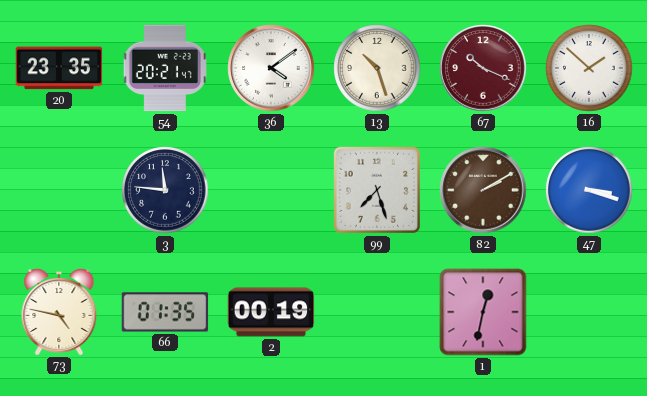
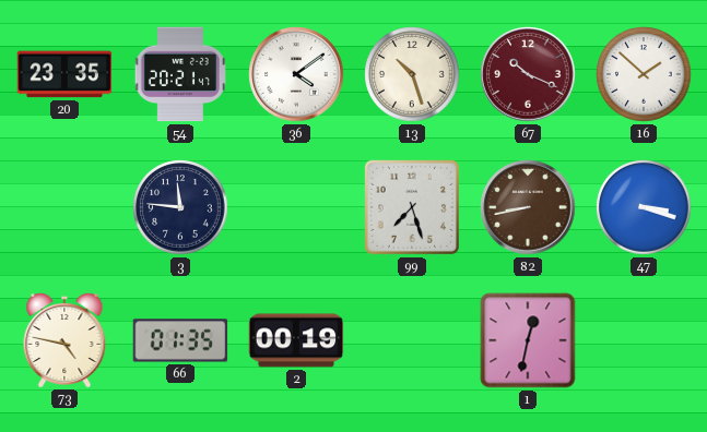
82: 2:10 -> 8:43 (528, 207)
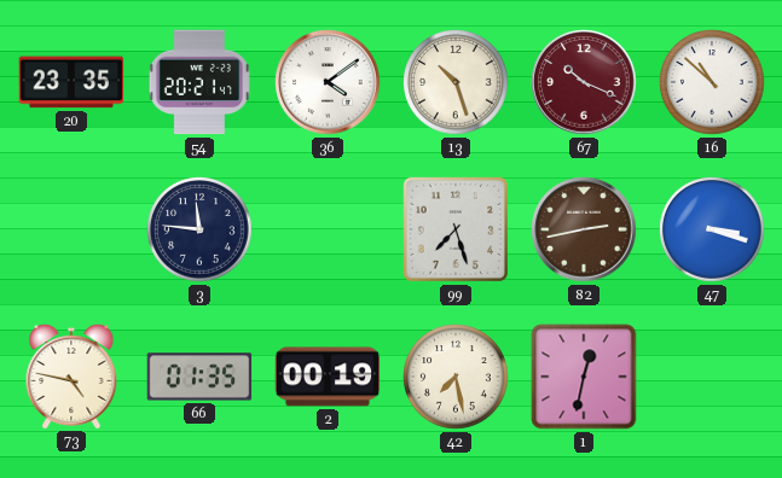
16: 1:52 -> 10:52 (712, 82)
82: 8:43 -> 2:43 (584, 229)
42: none -> 7:28 (456, 377)
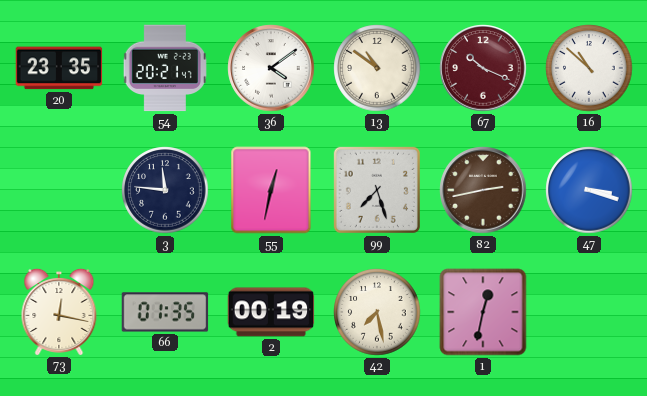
13: 10:27 -> 10:51 (377, 68)
55: none -> 12:32 (271, 190)
73: 4:47 -> 12:17 (59, 311)
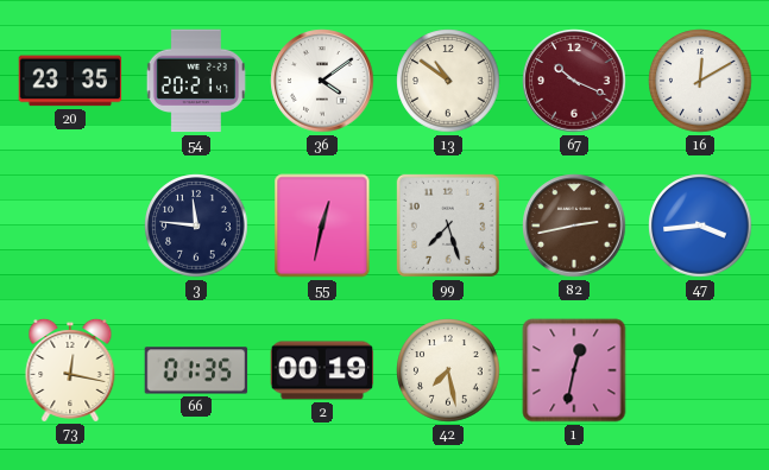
16: 10:52 -> 12:10 (700, 81)
47: 3:18 -> 3:44 (700, 226)
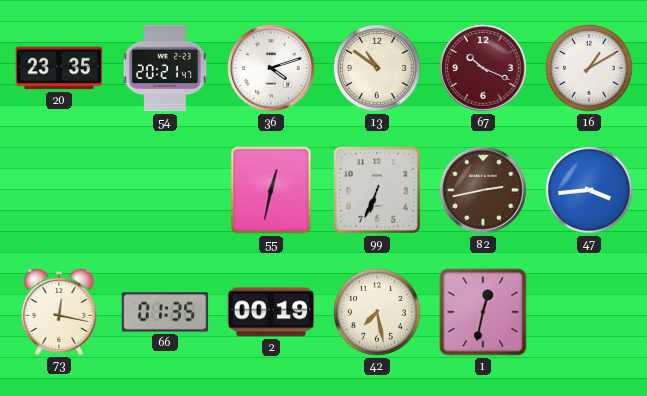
36: 4:09 -> 4:12 (271, 68)
16: 12:10 -> 1:10 (589, 68)
3: 11:46 -> none (196, 226)
99: 7:27 -> 6:34 (377, 190)
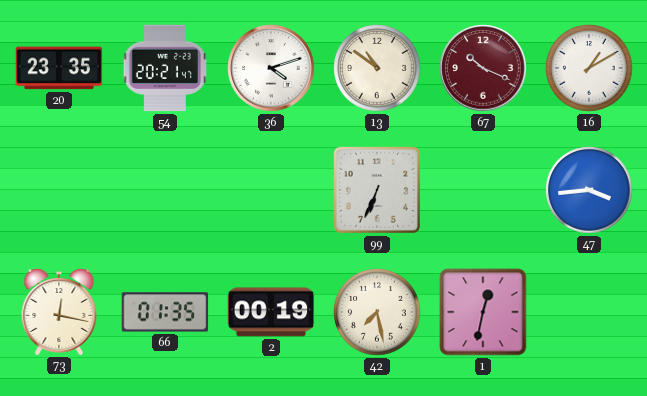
55: 12:32 -> none (271, 190)
82: 2:43 -> none (483, 190)
